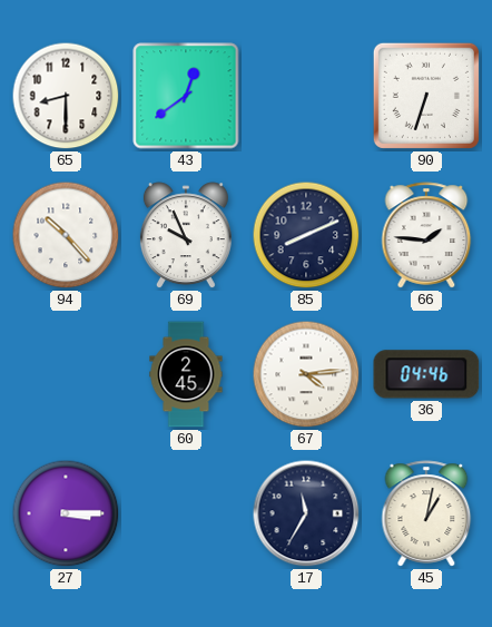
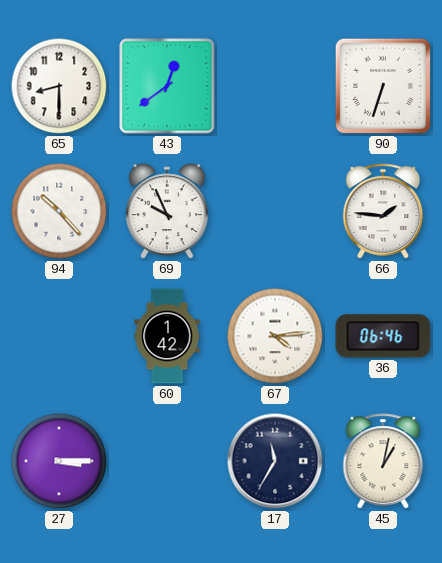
85: 8:11 -> none (306, 235)
60: 2:45 -> 1:42 (167, 336)
36: 04:46 -> 06:46 (383, 336)
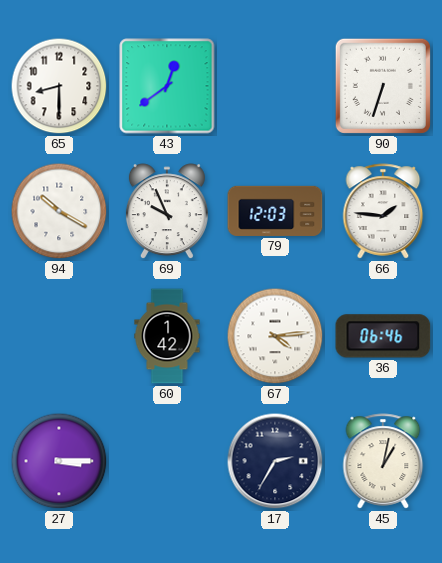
94: 10:23 -> 10:20 (59, 211)
79: none -> 12:03 (275, 211)
17: 11:35 -> 2:35 (275, 461)
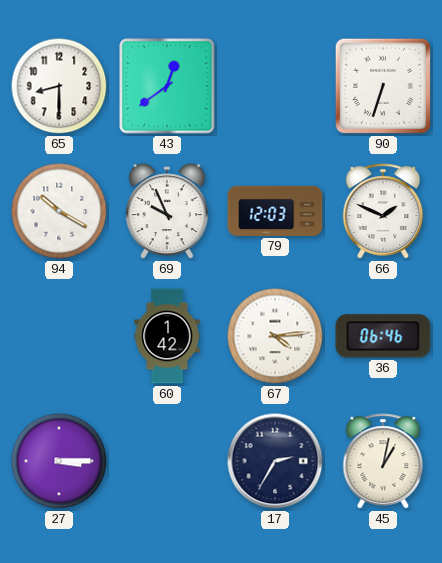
66: 1:46 -> 1:49 (383, 211)
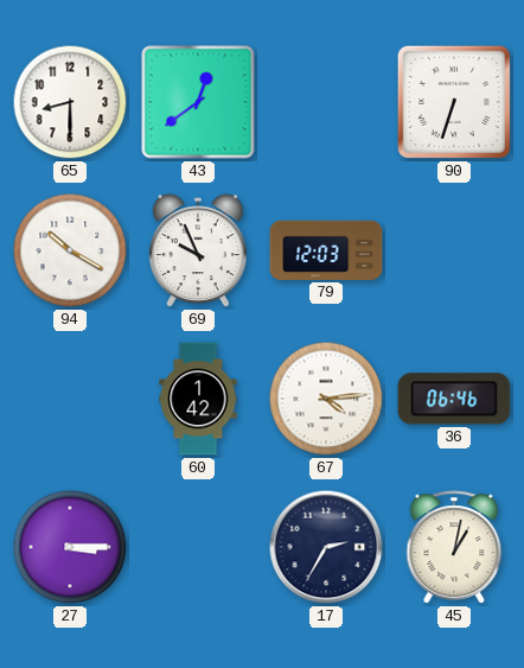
66: 1:49 -> none (383, 211)
